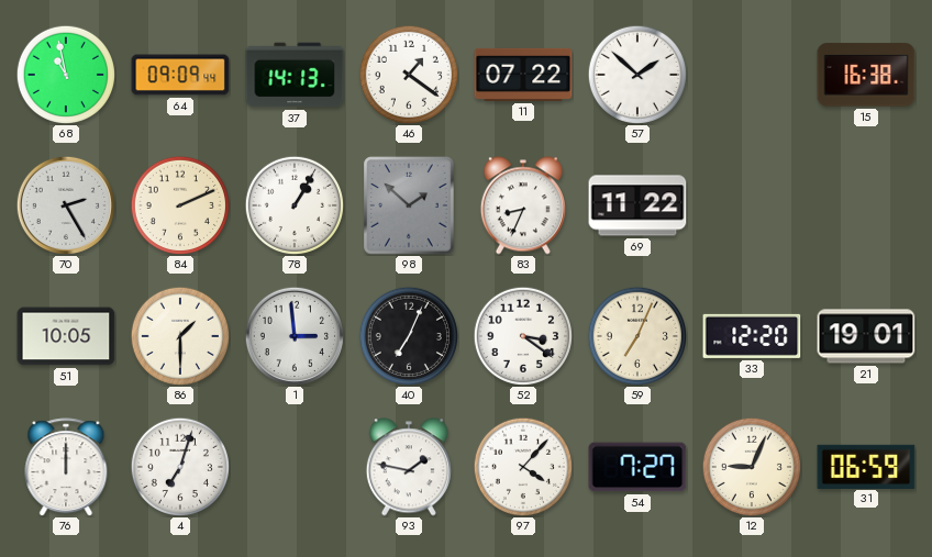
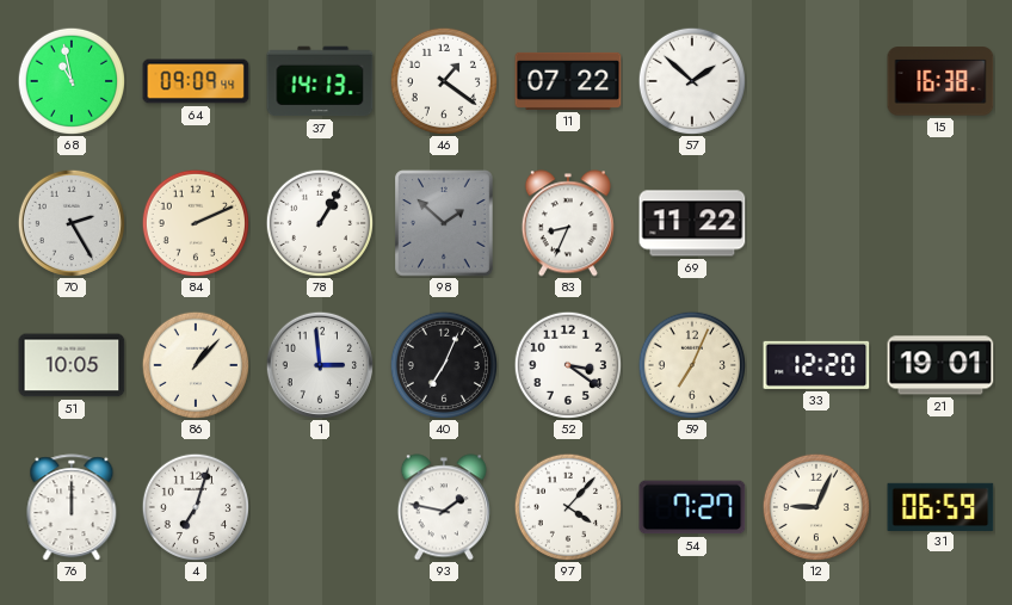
86: 1:30 -> 1:07 (195, 364)
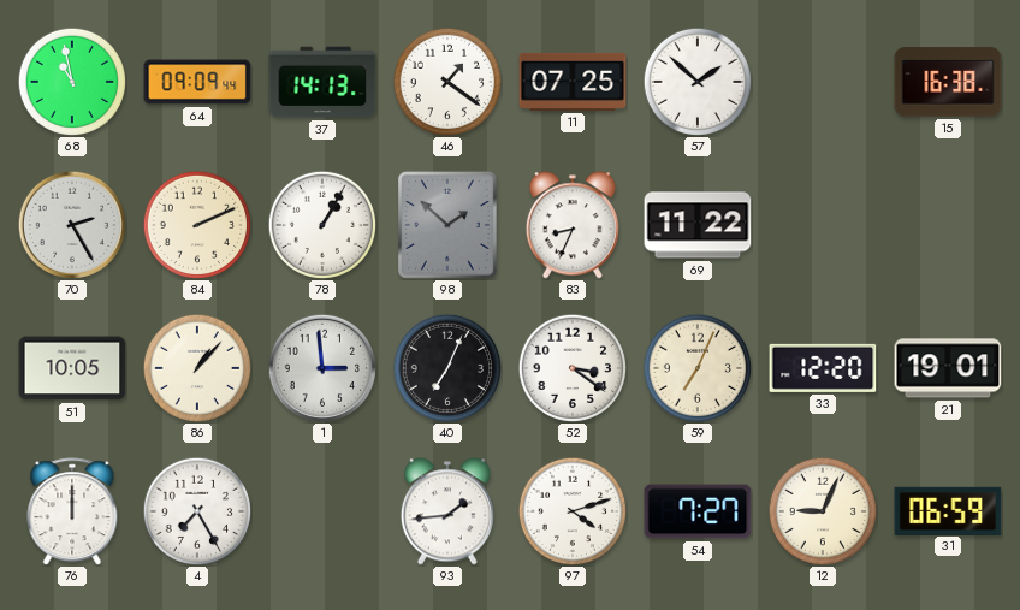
11: 07:22 -> 07:25 (573, 82)
4: 7:03 -> 7:25 (196, 510)
93: 1:47 -> 1:44 (447, 511)
97: 4:07 -> 4:12 (571, 510)
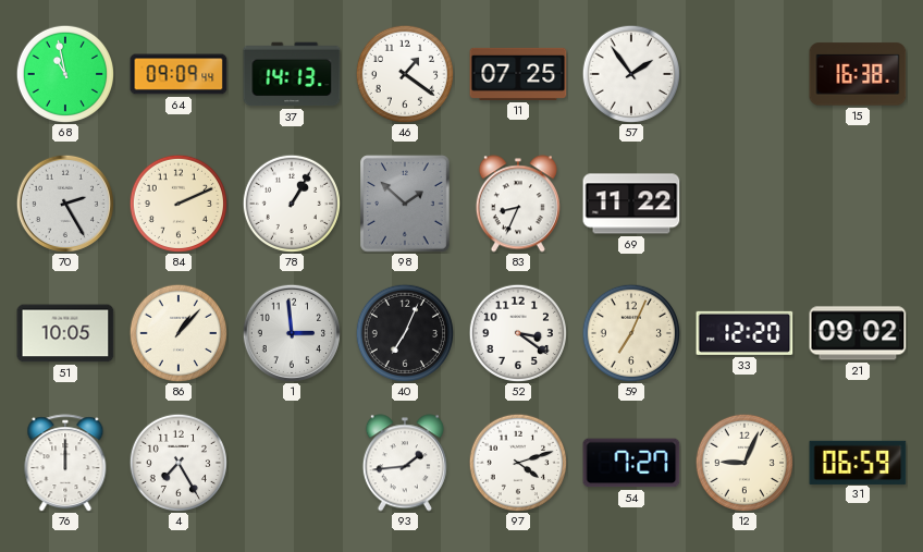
57: 1:52 -> 1:54 (630, 73)
21: 19:01 -> 09:02 (858, 333)
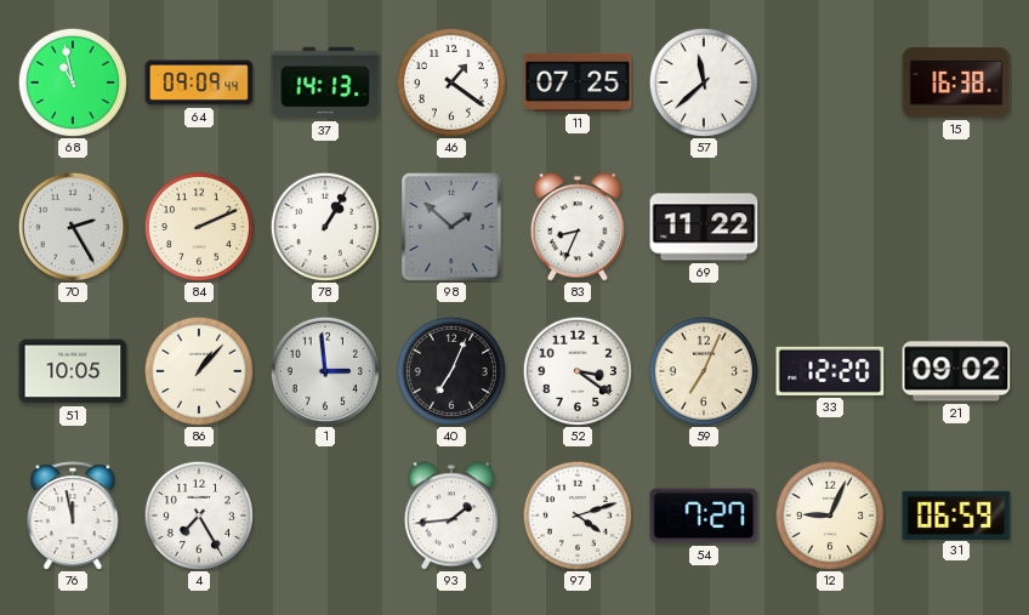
57: 1:54 -> 11:38 (703, 81)
76: 12:00 -> 11:58 (73, 516)
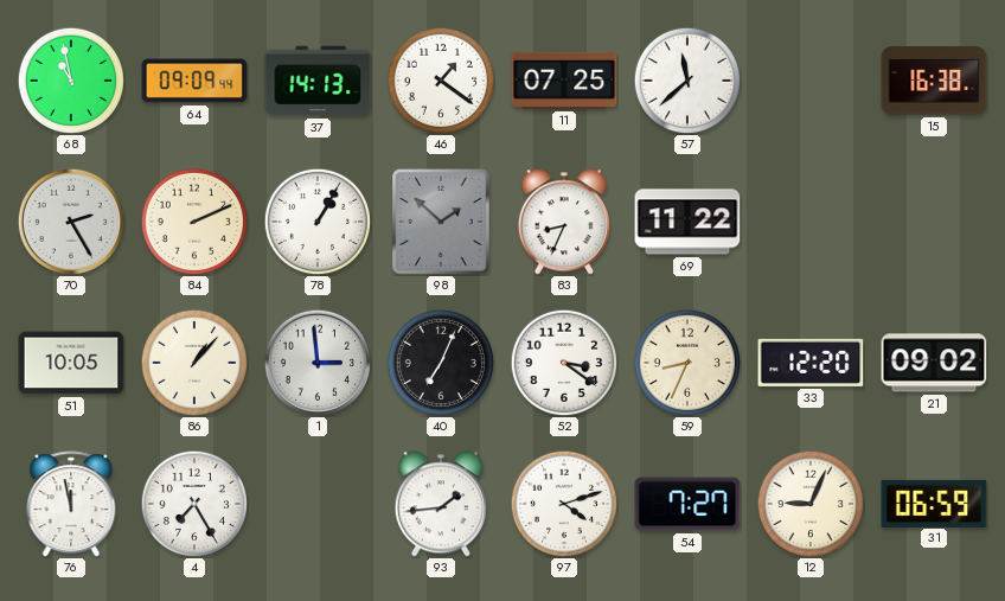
59: 7:04 -> 8:34 (686, 362)
